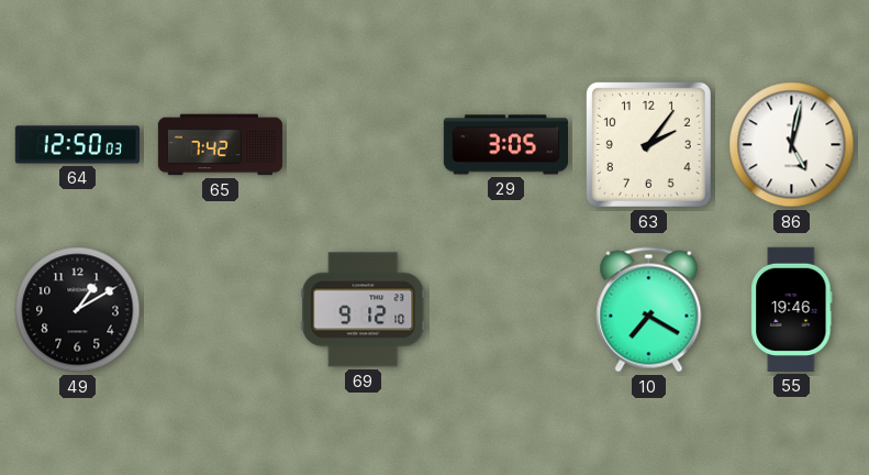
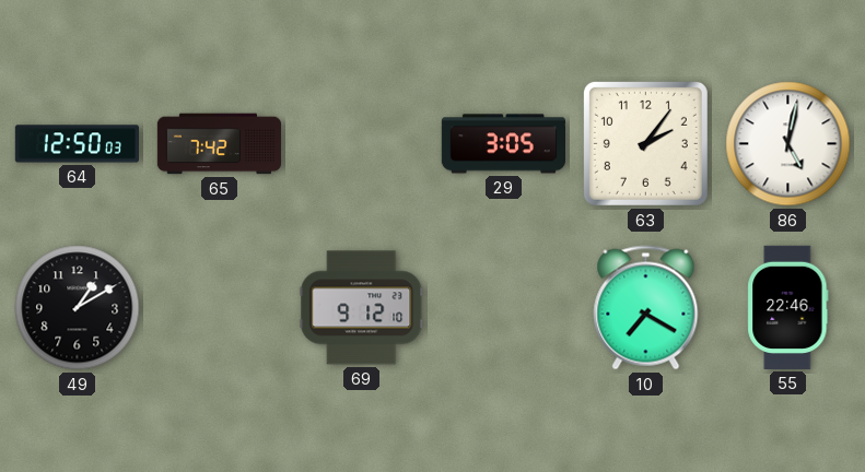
55: 19:46 -> 22:46 (788, 307)
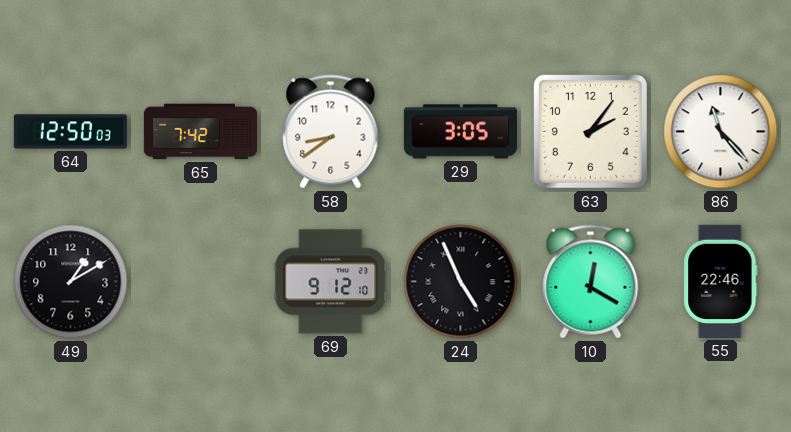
58: none -> 8:39 (331, 132)
86: 5:02 -> 11:23 (721, 132)
24: none -> 4:56 (461, 282)
10: 7:20 -> 12:20 (591, 282)
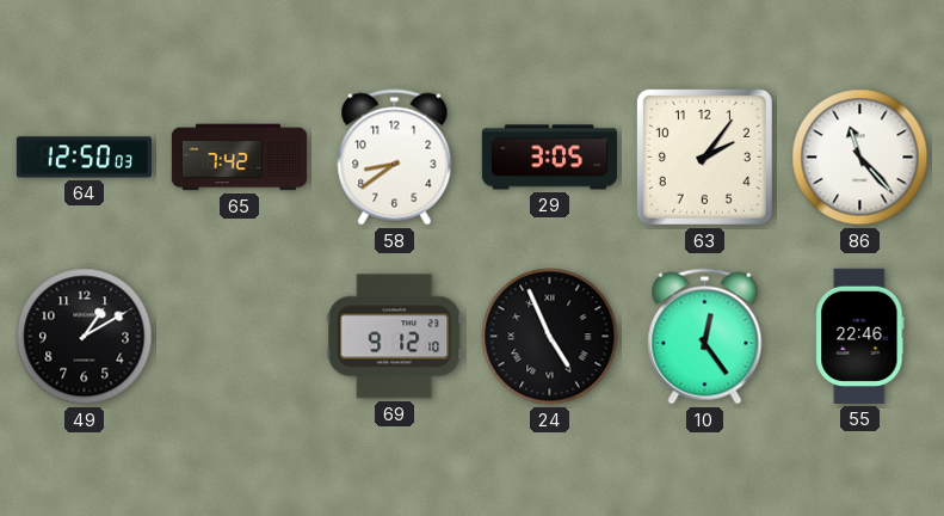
10: 12:20 -> 12:24 (705, 337)
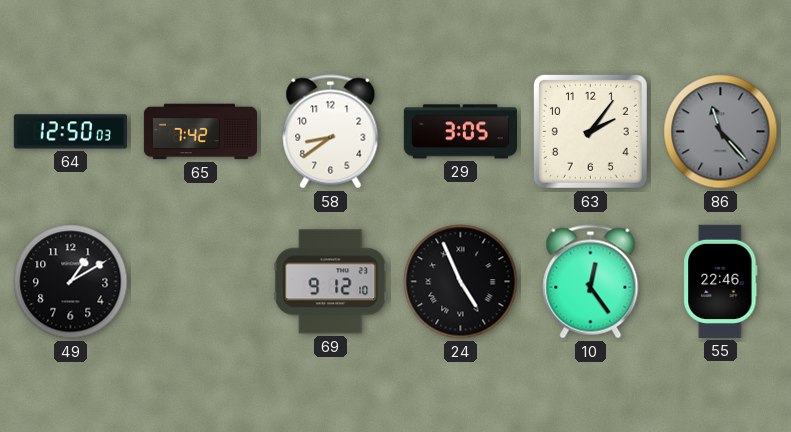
86 dial: white -> grey (721, 132)
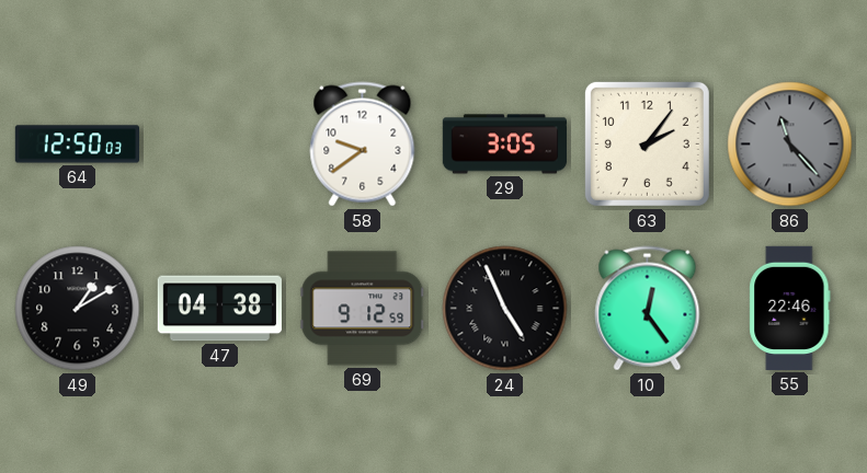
65: 7:42 -> none (201, 132)
58: 8:39 -> 9:39 (363, 145)
47: none -> 04:38 (219, 309)
69: 9:12:10 -> 9:12:59 (363, 309)
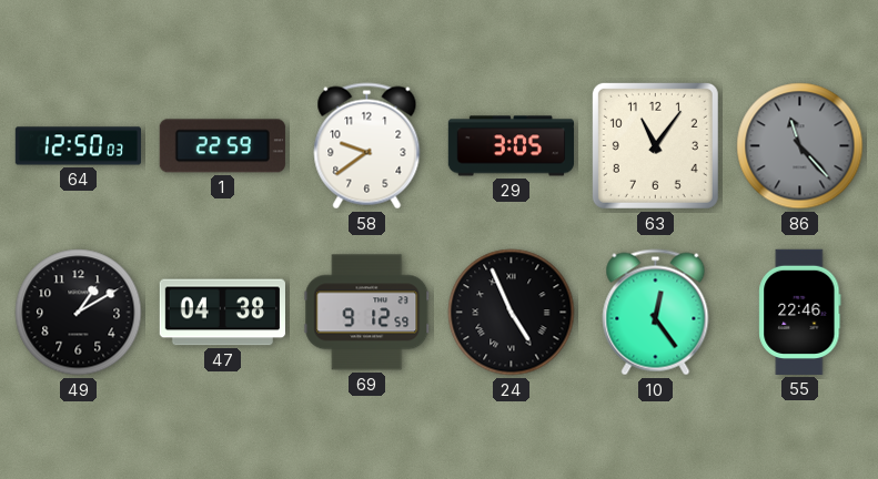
1: none -> 22:59 (222, 146)
63: 2:06 -> 11:06 (655, 145)
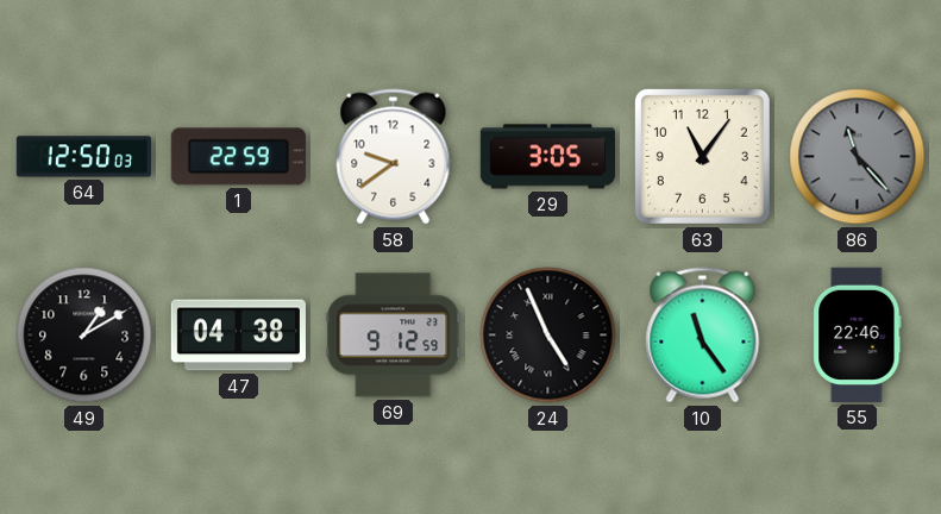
10: 12:24 -> 11:24 (703, 336)
